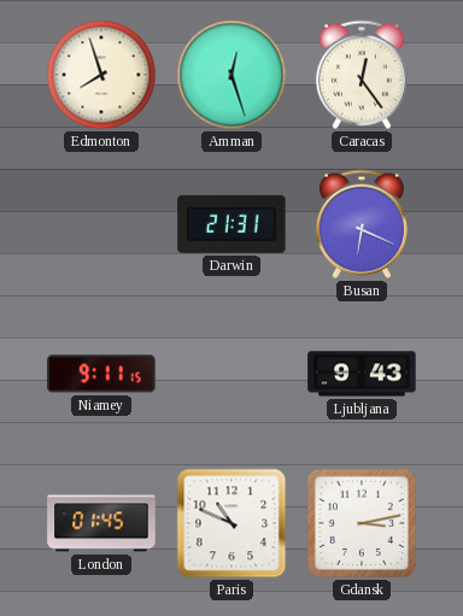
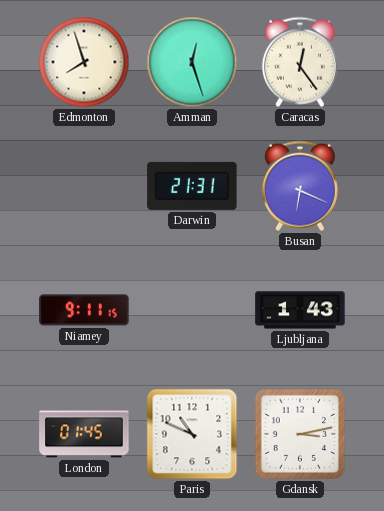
Ljubljana: 9:43 -> 1:43 (300, 310)
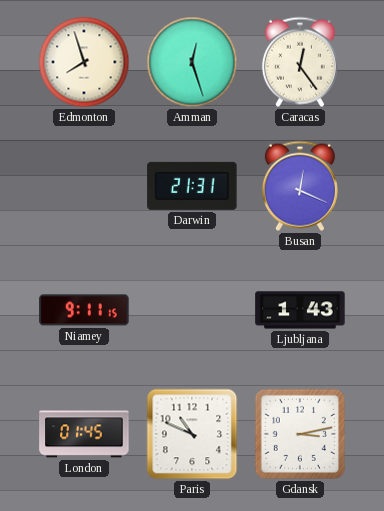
Busan: 6:19 -> 12:19 (300, 186)
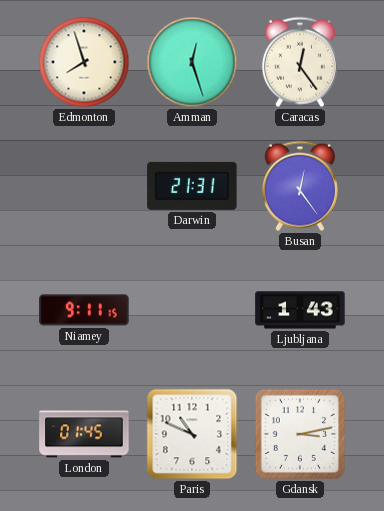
Busan: 12:19 -> 12:24 (300, 186)
